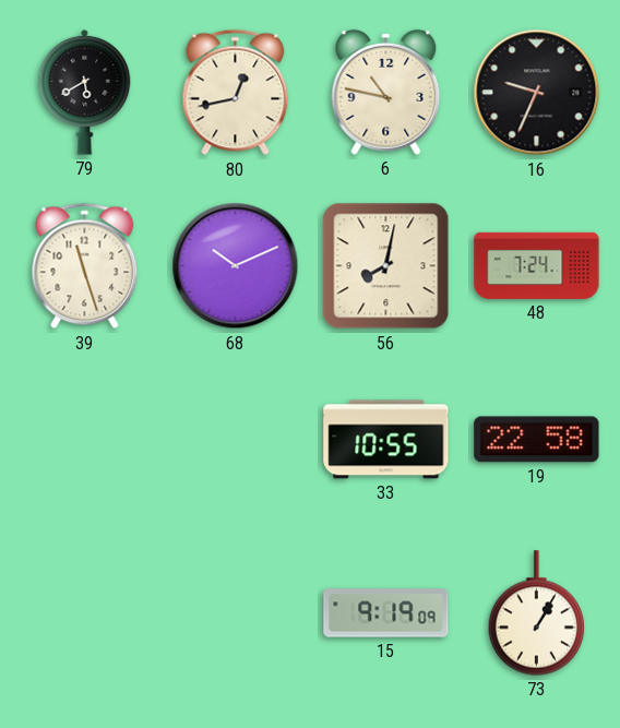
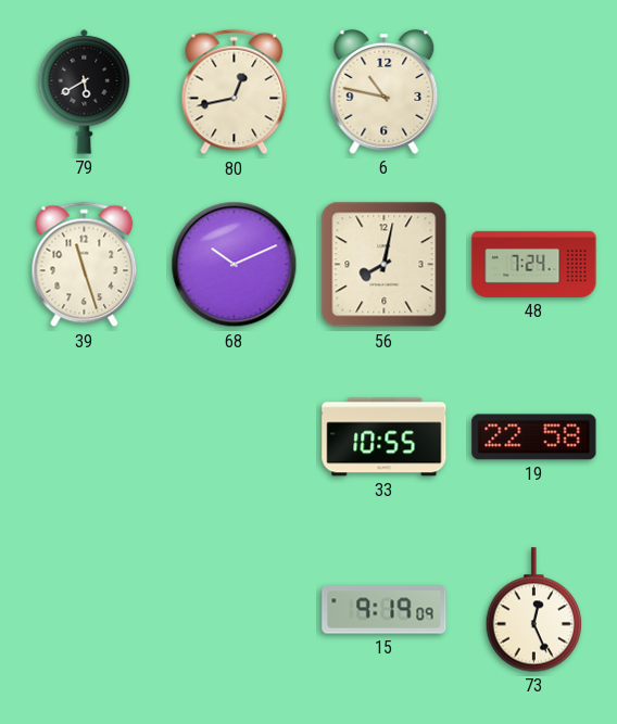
16: 9:34 -> none (537, 93)
73: 1:05 -> 12:26 (534, 610)
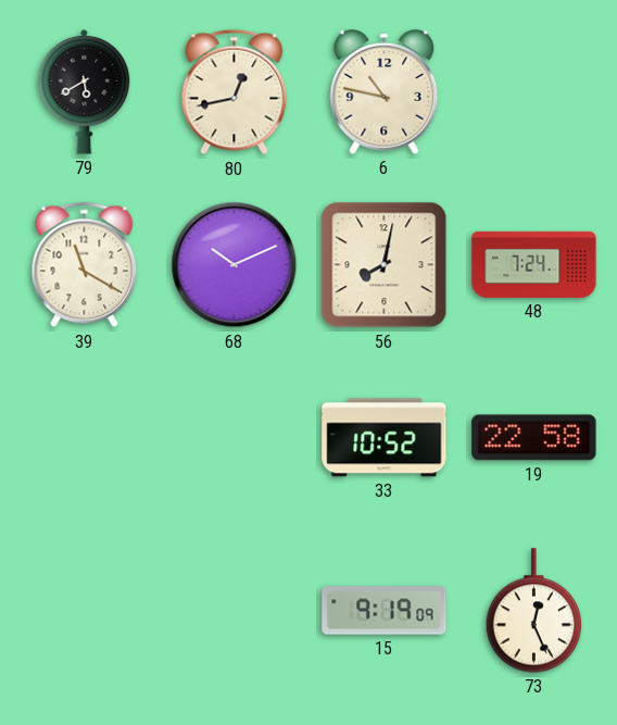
39: 11:27 -> 11:20 (85, 265)
33: 10:55 -> 10:52 (385, 438)
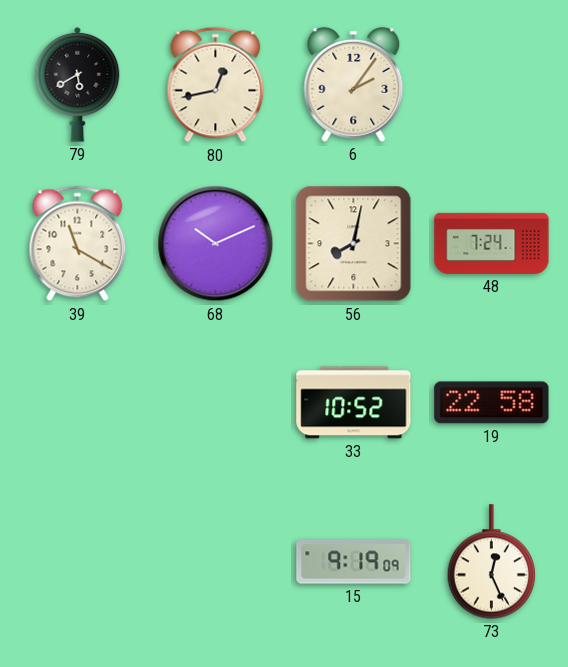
6: 10:47 -> 2:06 (354, 84)
